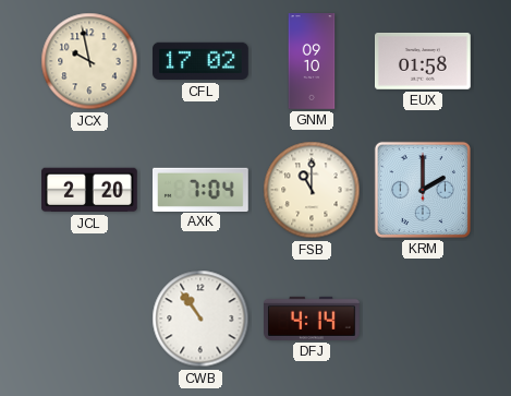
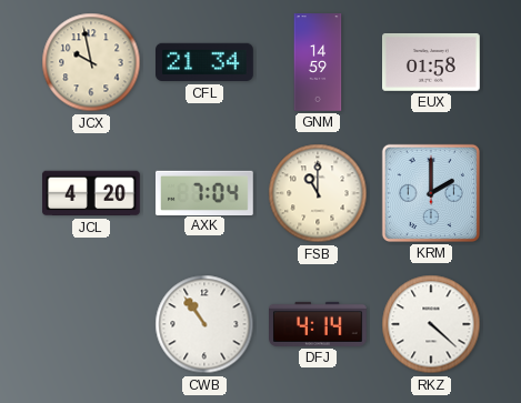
CFL: 17:02 -> 21:34 (206, 62)
GNM: 09:10 -> 14:59 (318, 62)
JCL: 2:20 -> 4:20 (92, 193)
RKZ: none -> 4:22 (431, 324)
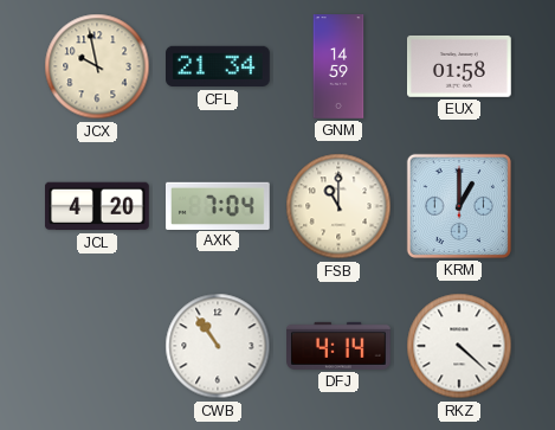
KRM: 2:00 -> 1:00 (459, 206)
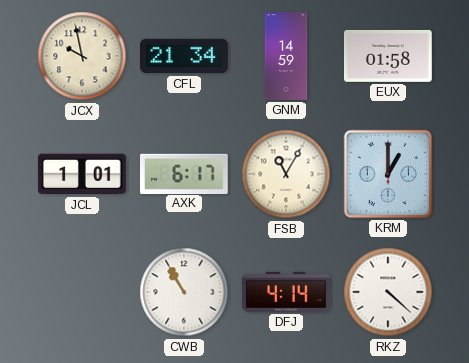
JCL: 4:20 -> 1:01 (83, 174)
AXK: 7:04 -> 6:17 (185, 173)
FSB: 11:00 -> 11:05 (286, 174)
CWB: 10:54 -> 10:55 (184, 292)
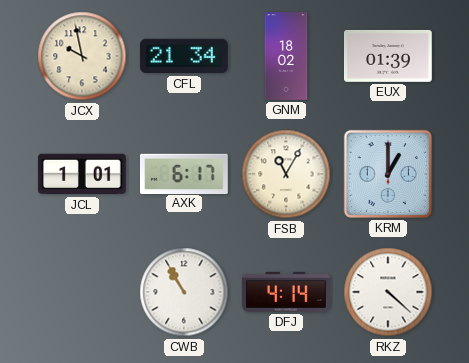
GNM: 14:59 -> 18:02 (286, 56)
EUX: 01:58 -> 01:39 (389, 56)
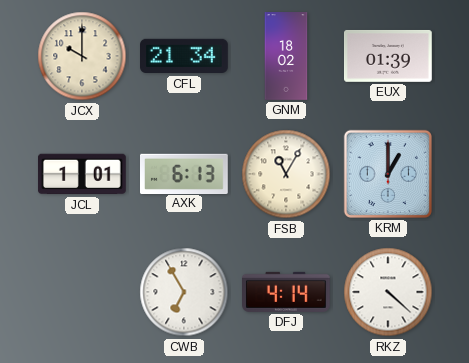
JCX: 9:58 -> 10:00 (82, 56)
AXK: 6:17 -> 6:13 (185, 173)
CWB: 10:55 -> 6:55 (184, 292)
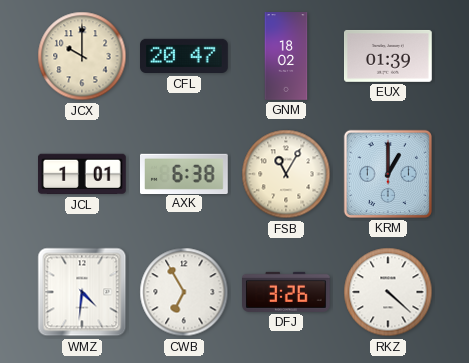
CFL: 21:34 -> 20:47 (185, 56)
AXK: 6:13 -> 6:38 (185, 173)
WMZ: none -> 4:31 (82, 292)
DFJ: 4:14 -> 3:26 (287, 292)
